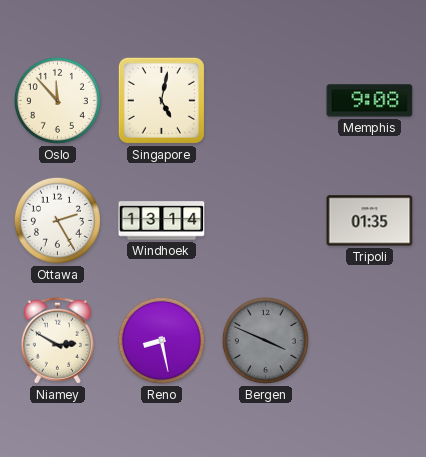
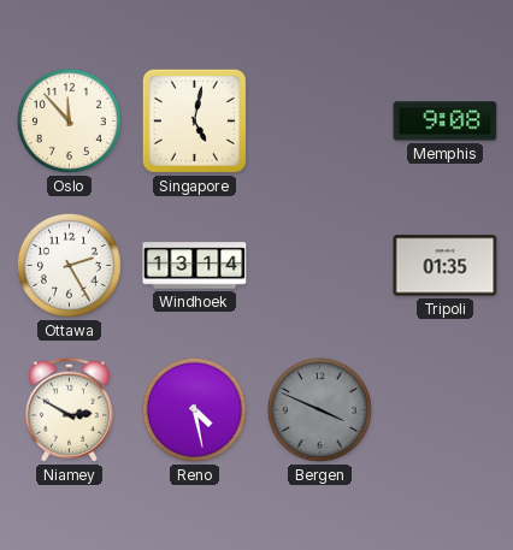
Reno: 8:28 -> 4:28 (194, 409)
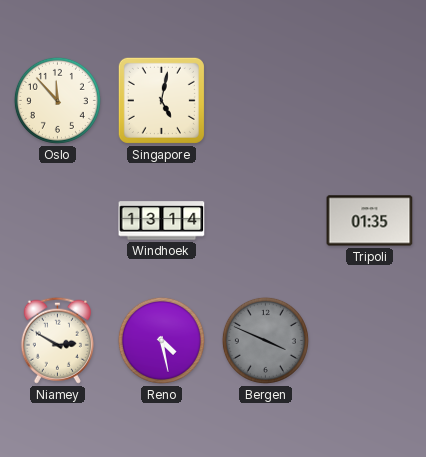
Memphis: 9:08 -> none (446, 122)
Ottawa: 2:25 -> none (69, 265)
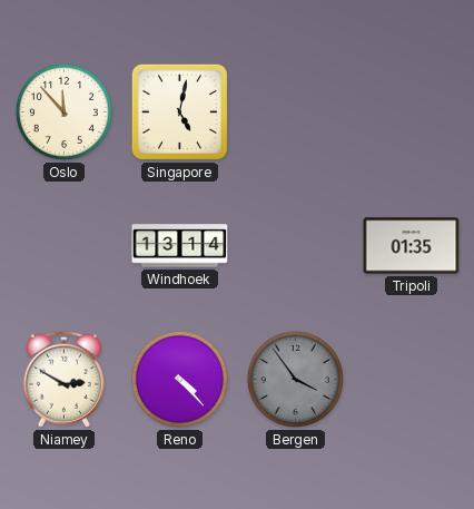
Reno: 4:28 -> 4:23 (179, 379)
Bergen: 3:49 -> 3:54 (295, 379)
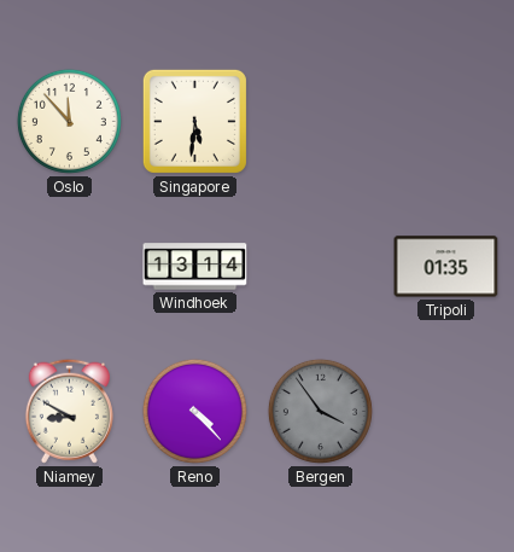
Singapore: 5:02 -> 5:31 (194, 121)
Niamey: 2:50 -> 8:50 (69, 411)
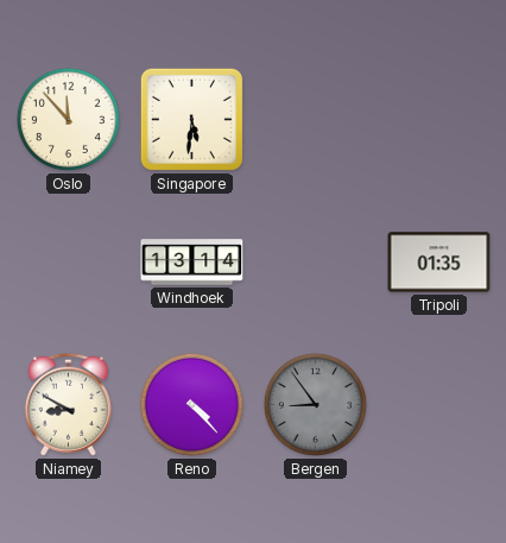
Bergen: 3:54 -> 8:54 (315, 404)
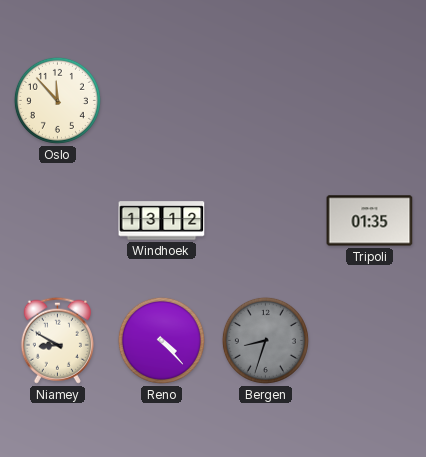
Singapore: 5:31 -> none (191, 119)
Windhoek: 13:14 -> 13:12 (162, 221)
Bergen: 8:54 -> 8:33 (265, 340)
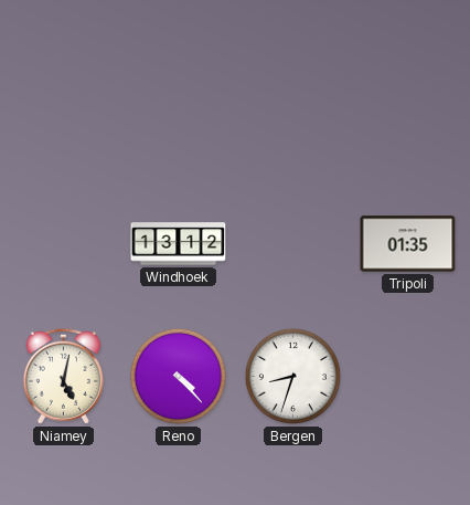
Oslo: 11:53 -> none (57, 100)
Niamey: 8:50 -> 5:02 (63, 376)
Bergen dial: grey -> white (292, 376)
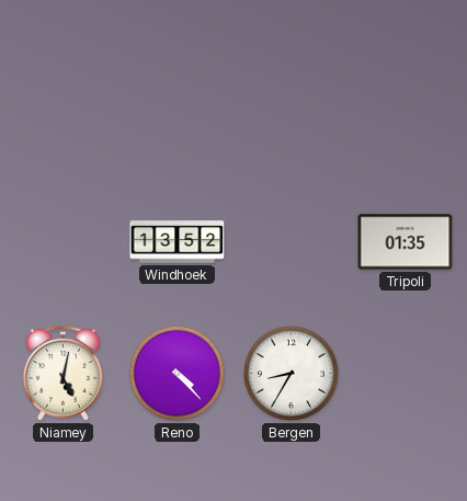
Windhoek: 13:12 -> 13:52 (178, 242)
Bergen: 8:33 -> 8:35 (291, 373)
